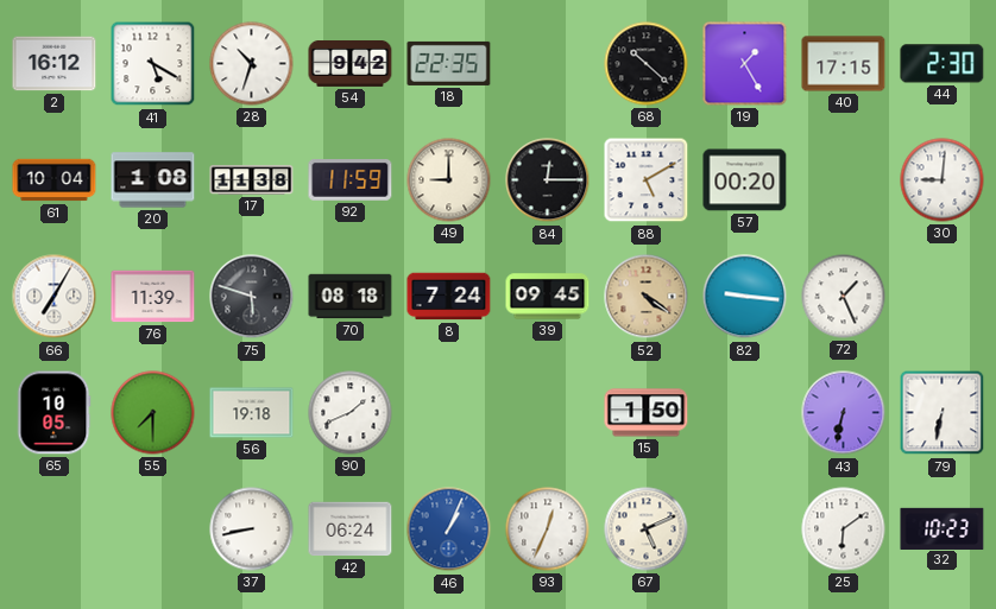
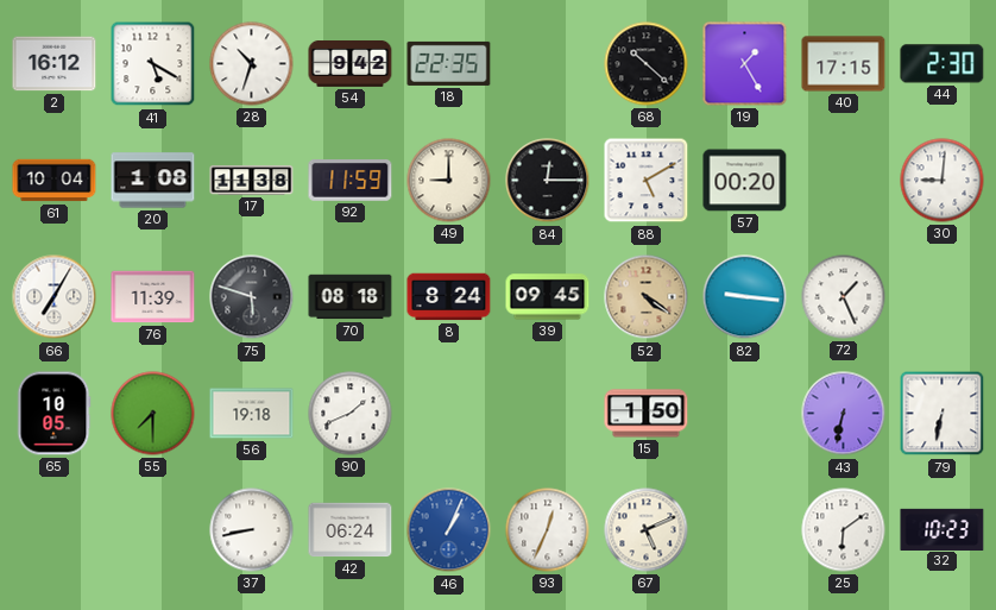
8: 7:24 -> 8:24 (449, 297)
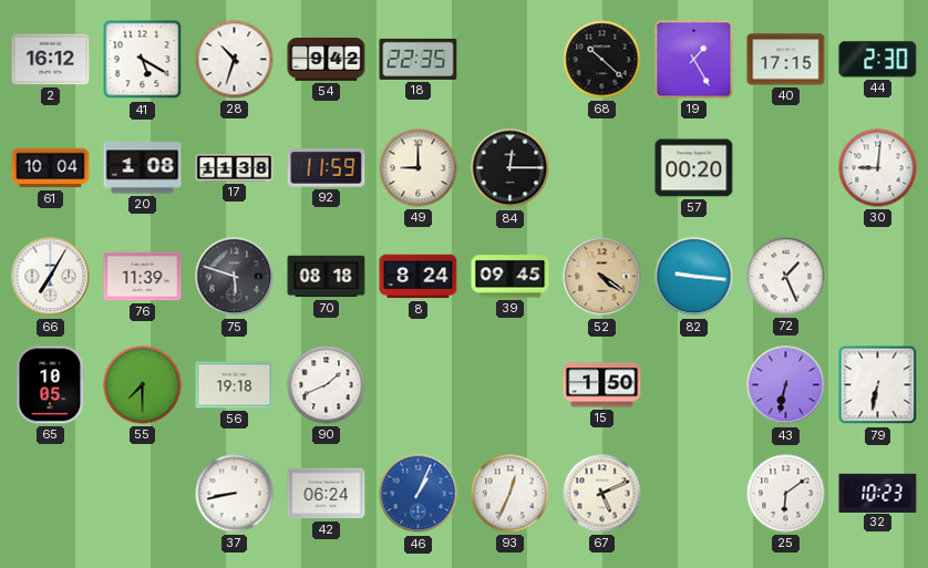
88: 5:10 -> none (647, 181)
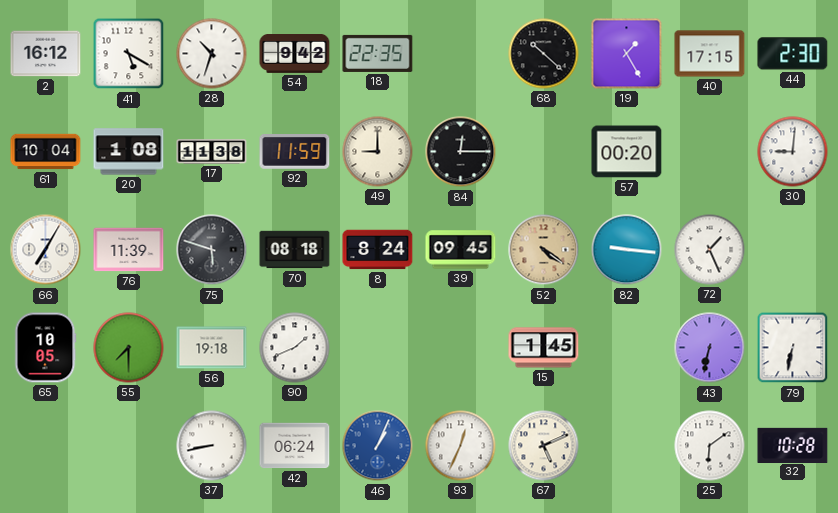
15: 1:50 -> 1:45 (544, 348)
32: 10:23 -> 10:28 (793, 445)
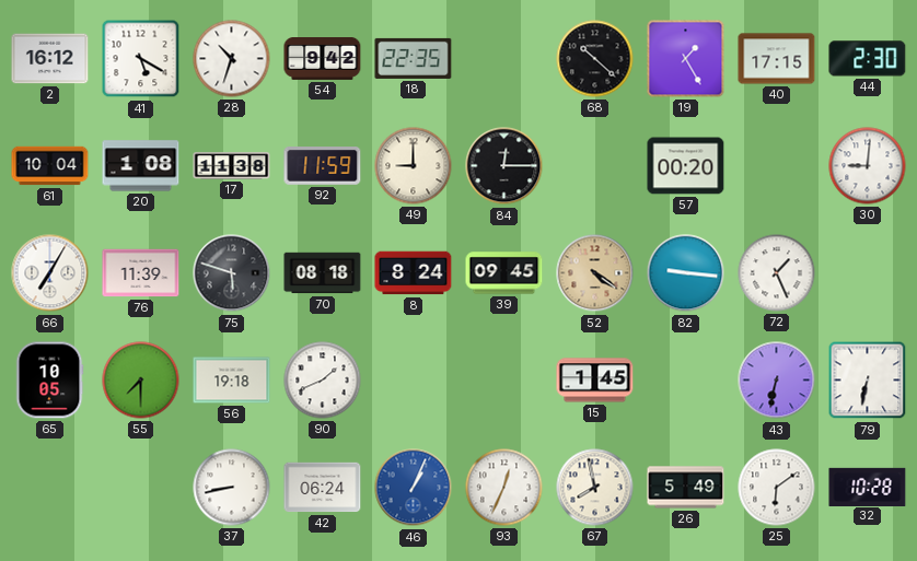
67: 5:11 -> 7:58 (595, 488)
26: none -> 5:49 (686, 488)
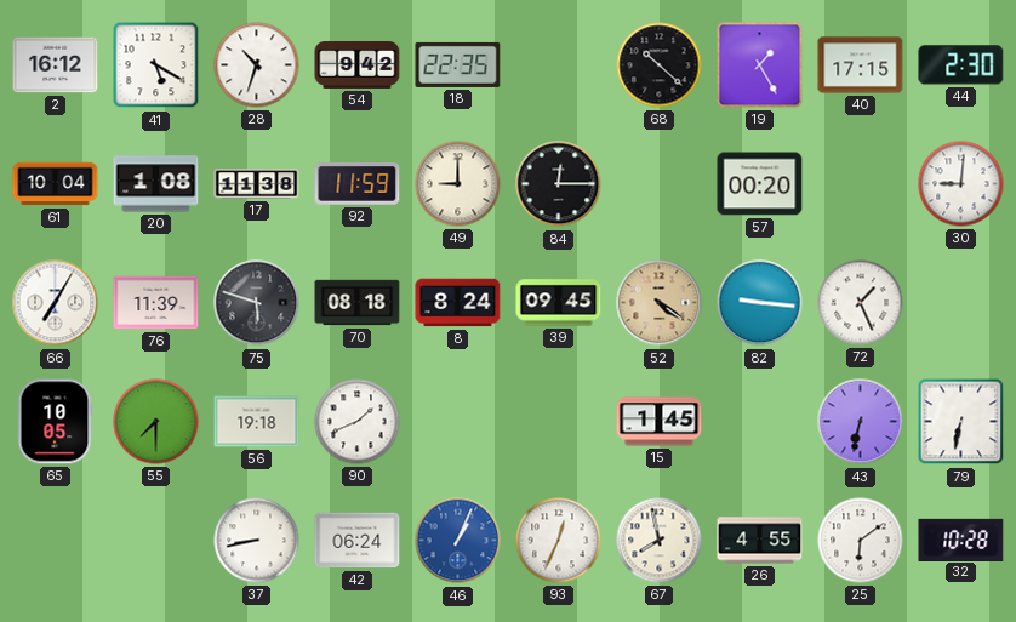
26: 5:49 -> 4:55 (760, 541)
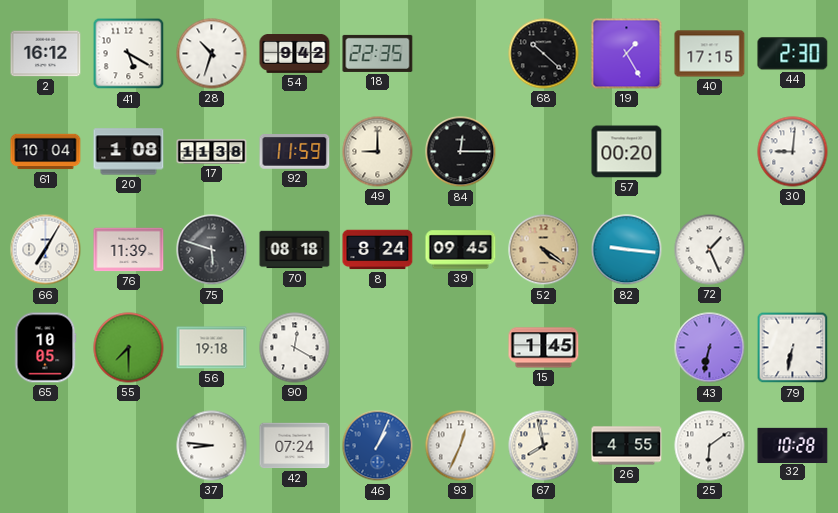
90: 1:41 -> 12:20 (295, 348)
37: 8:43 -> 8:46 (212, 446)
42: 06:24 -> 07:24 (295, 446)
